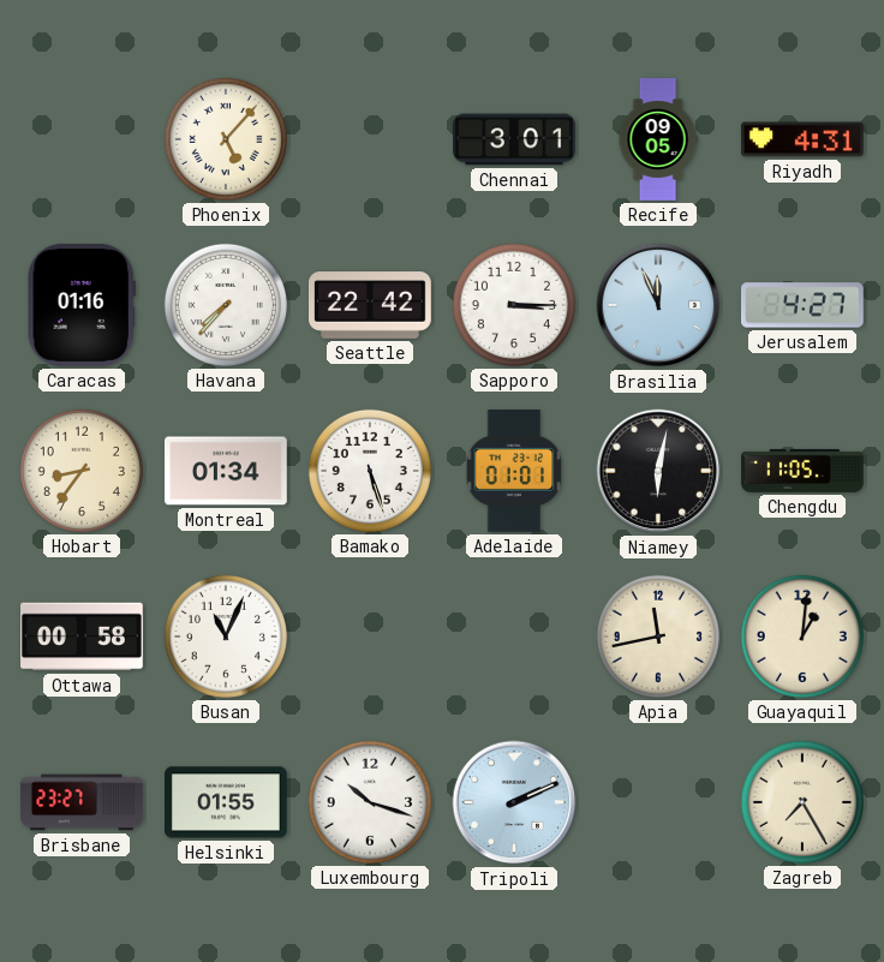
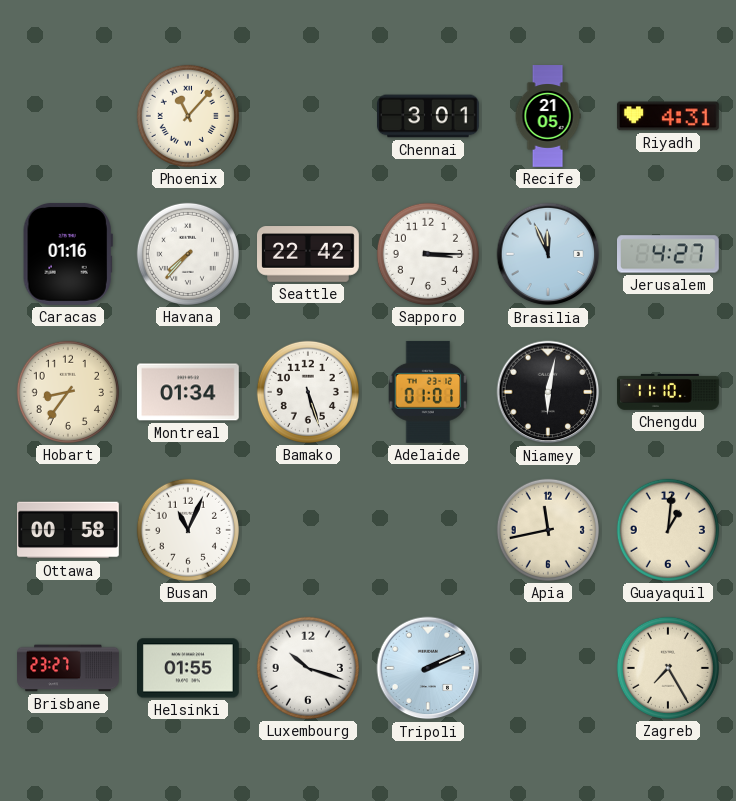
Phoenix: 5:07 -> 11:07 (188, 116)
Recife: 09:05 -> 21:05 (548, 116)
Chengdu: 11:05 -> 11:10 (668, 392)
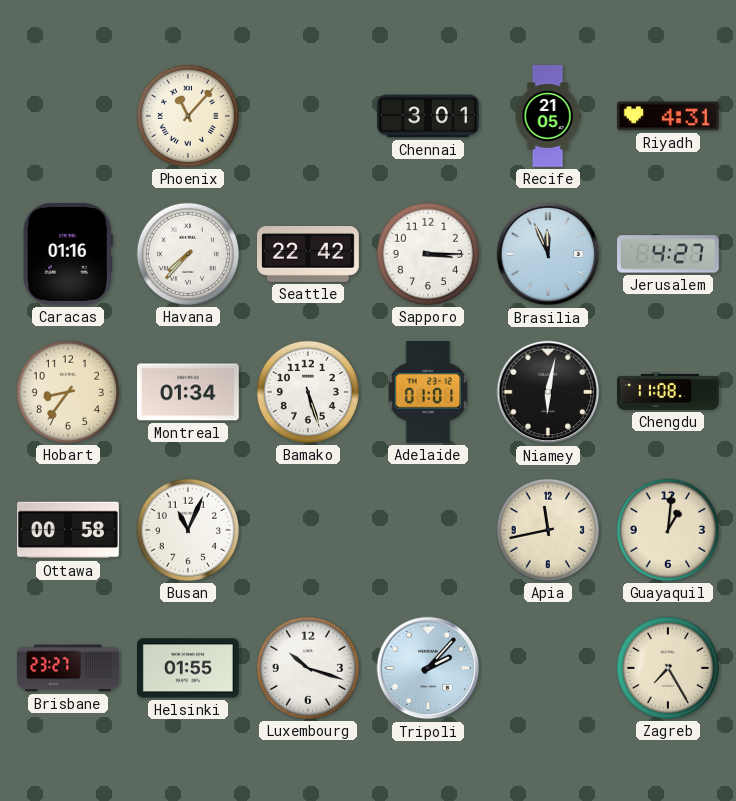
Chengdu: 11:10 -> 11:08 (668, 392)
Tripoli: 2:11 -> 2:07 (428, 668)
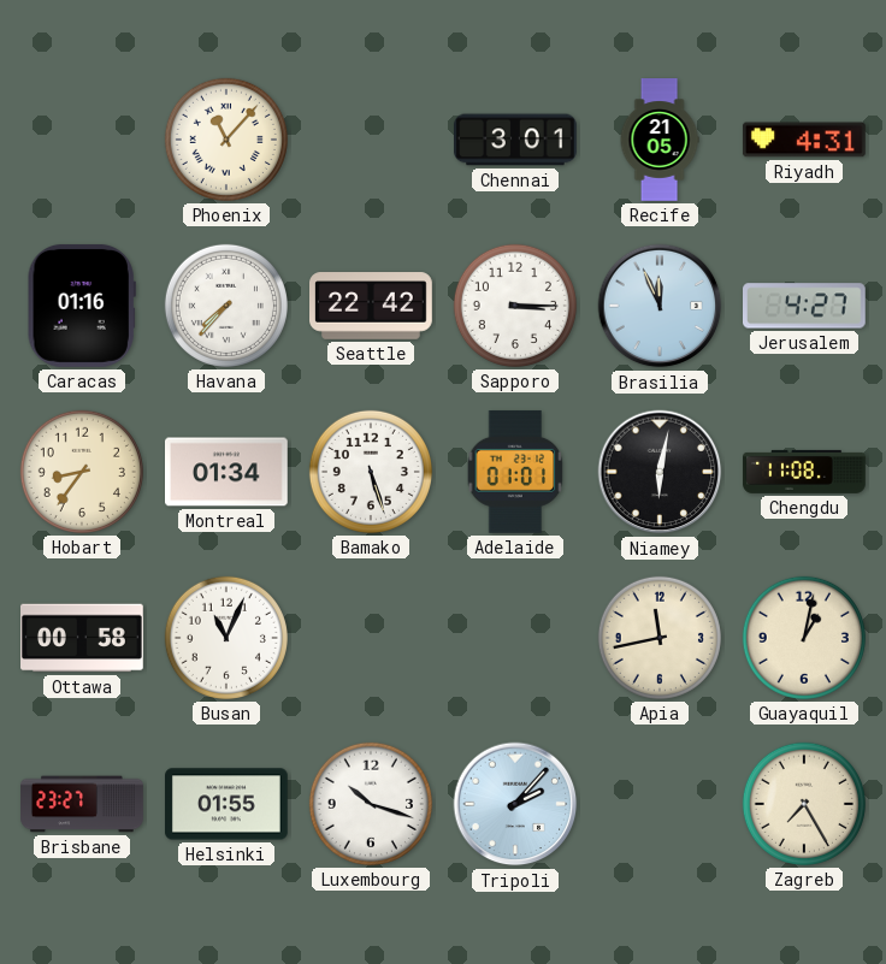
Guayaquil: 1:01 -> 1:02 (804, 638)
